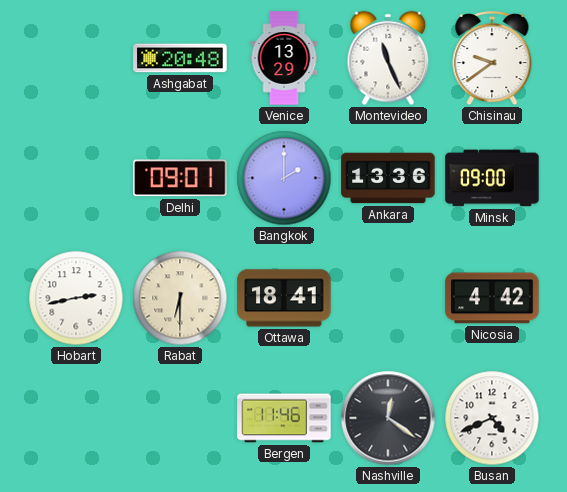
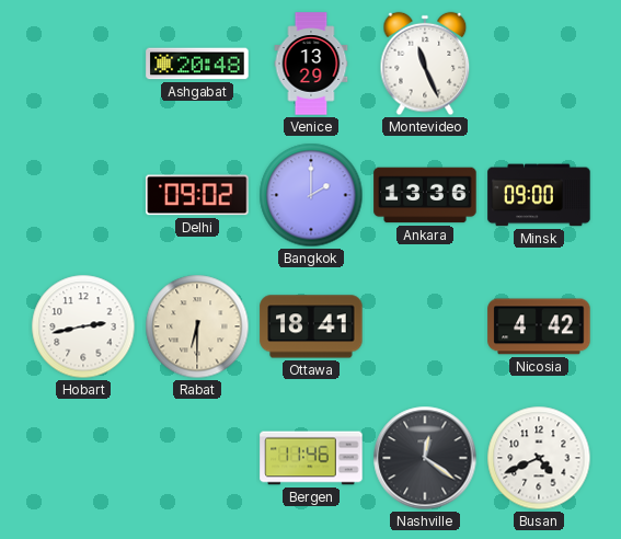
Chisinau: 9:39 -> none (492, 59)
Delhi: 09:01 -> 09:02 (197, 195)
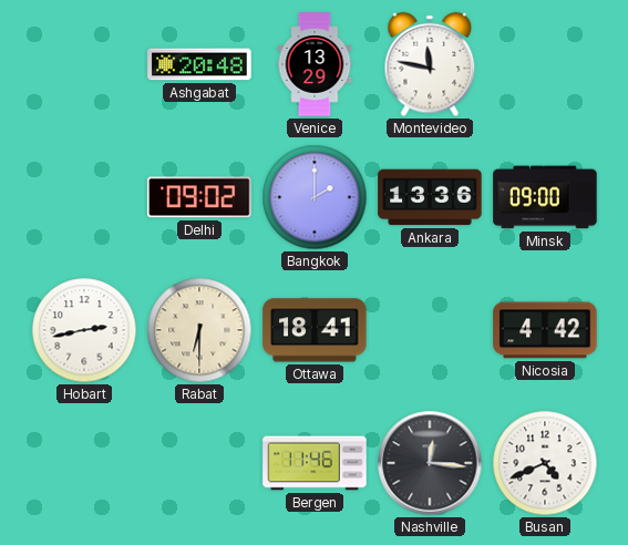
Montevideo: 11:26 -> 11:47 (430, 64)
Nashville: 12:21 -> 12:16 (430, 463)
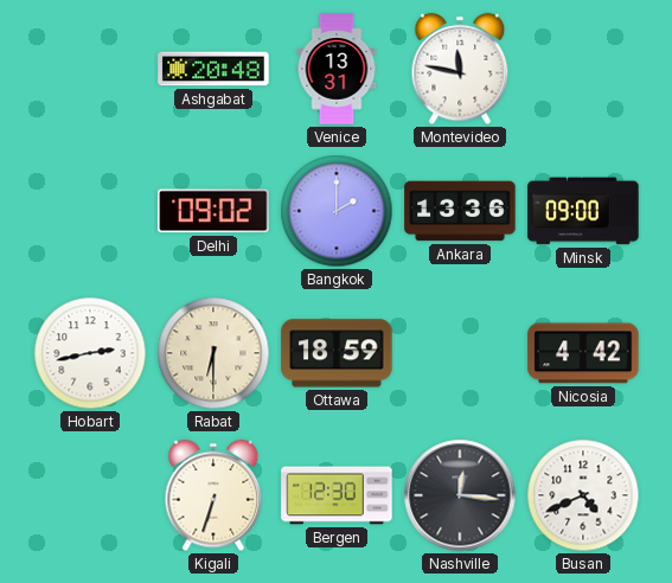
Venice: 13:29 -> 13:31 (337, 69)
Ottawa: 18:41 -> 18:59 (337, 353)
Kigali: none -> 6:33 (213, 495)
Bergen: 11:46 -> 12:30 (337, 495)
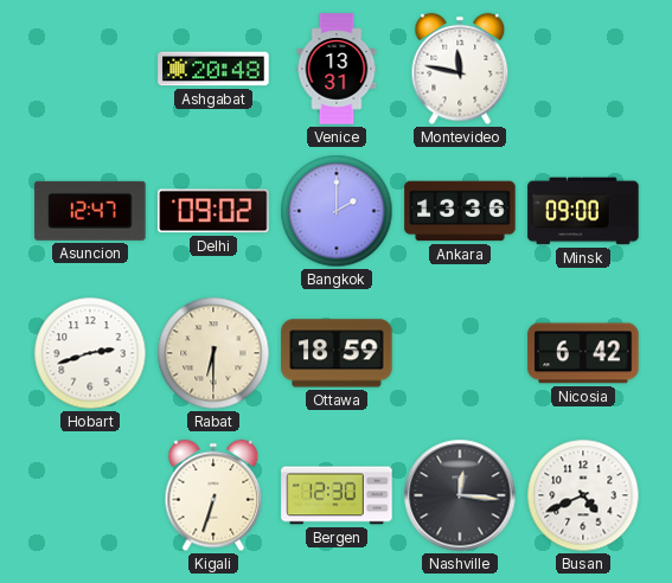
Asuncion: none -> 12:47 (90, 211)
Hobart: 2:43 -> 2:42 (90, 353)
Nicosia: 4:42 -> 6:42 (583, 353)
